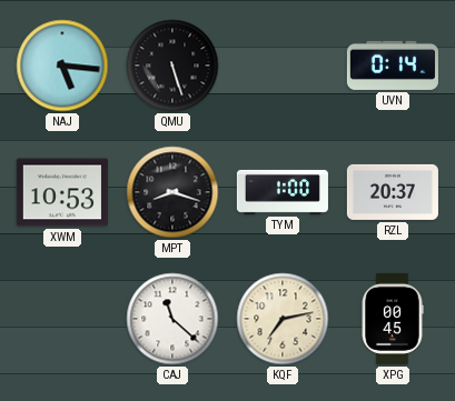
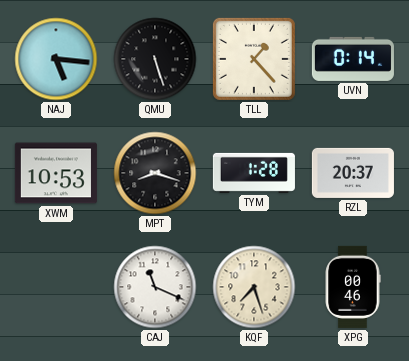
TLL: none -> 1:23 (254, 59)
TYM: 1:00 -> 1:28 (254, 173)
CAJ: 11:22 -> 11:19 (155, 287)
KQF: 7:13 -> 7:27 (254, 287)
XPG: 00:45 -> 00:46 (353, 287)
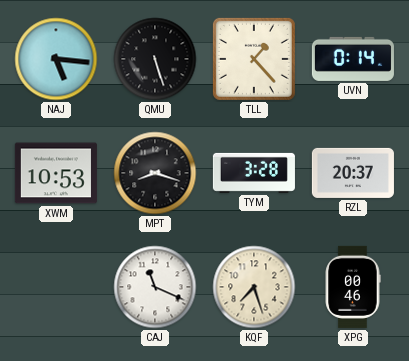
TYM: 1:28 -> 3:28 (254, 173)
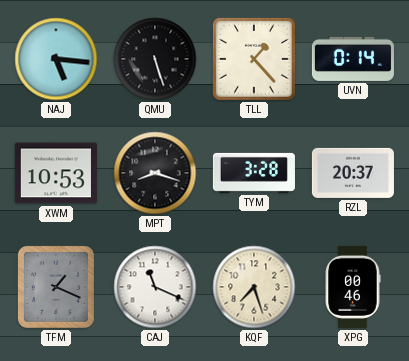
TFM: none -> 1:19 (56, 287)
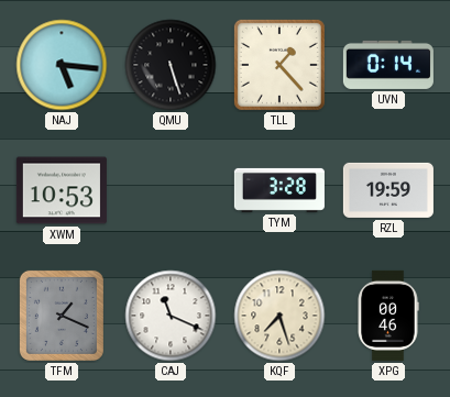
MPT: 8:18 -> none (155, 173)
RZL: 20:37 -> 19:59 (388, 190)
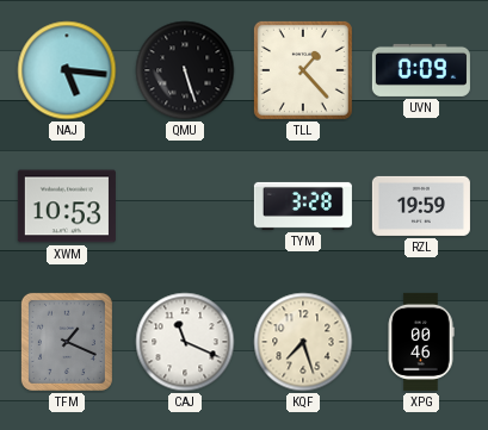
UVN: 0:14 -> 0:09 (421, 70)
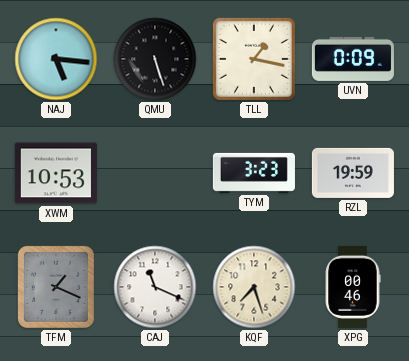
TLL: 1:23 -> 1:17 (254, 59)
TYM: 3:28 -> 3:23 (254, 173)
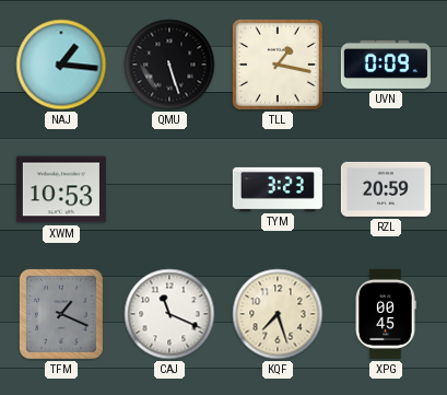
NAJ: 5:16 -> 1:16 (61, 65)
RZL: 19:59 -> 20:59 (386, 189)
XPG: 00:46 -> 00:45 (386, 314)
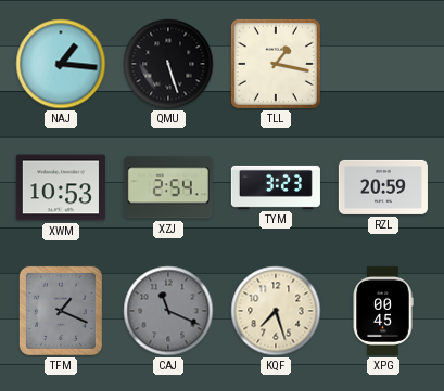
UVN: 0:09 -> none (386, 65)
XZJ: none -> 2:54 (168, 187)
CAJ dial: white -> grey (168, 311)
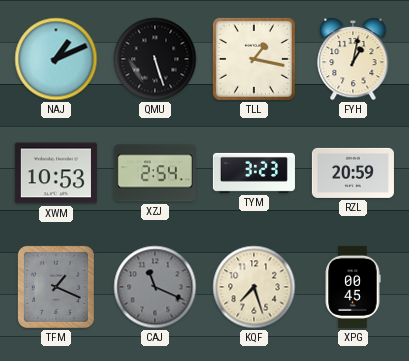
NAJ: 1:16 -> 1:11 (56, 59)
FYH: none -> 1:02 (353, 59)
